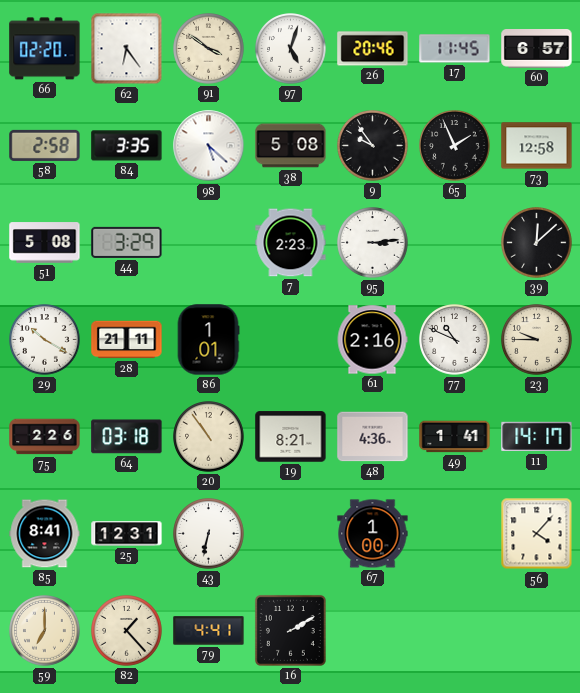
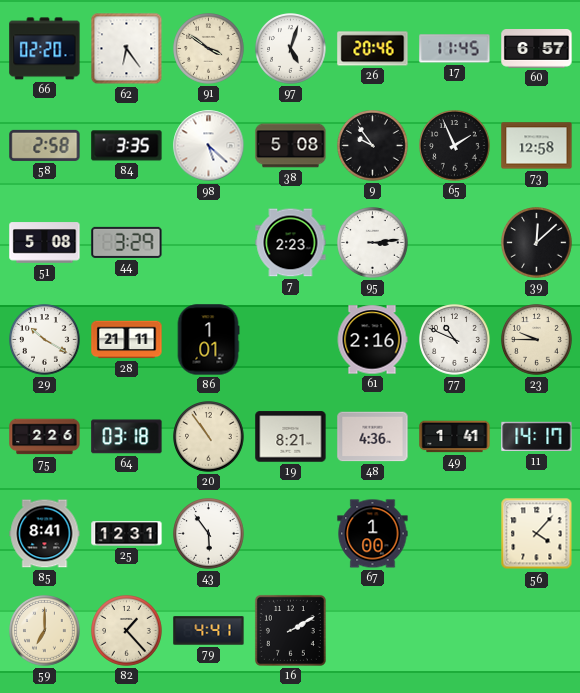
43: 6:32 -> 5:54 (209, 534)
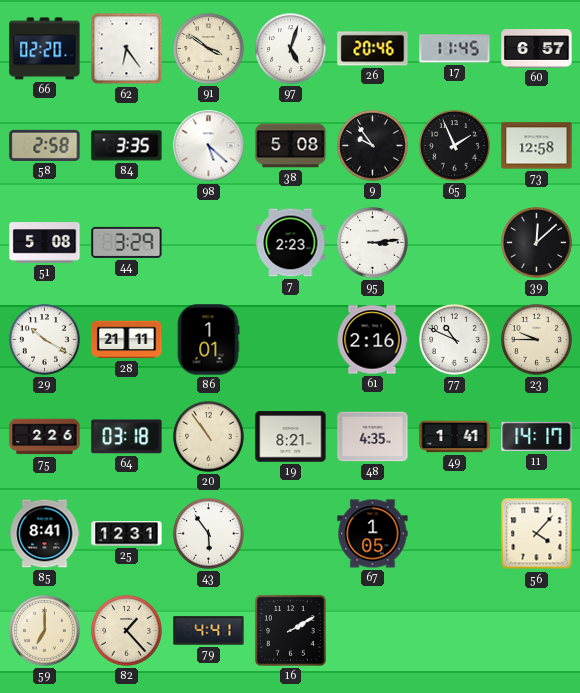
48: 4:36 -> 4:35 (373, 437)
67: 1:00 -> 1:05 (373, 534)
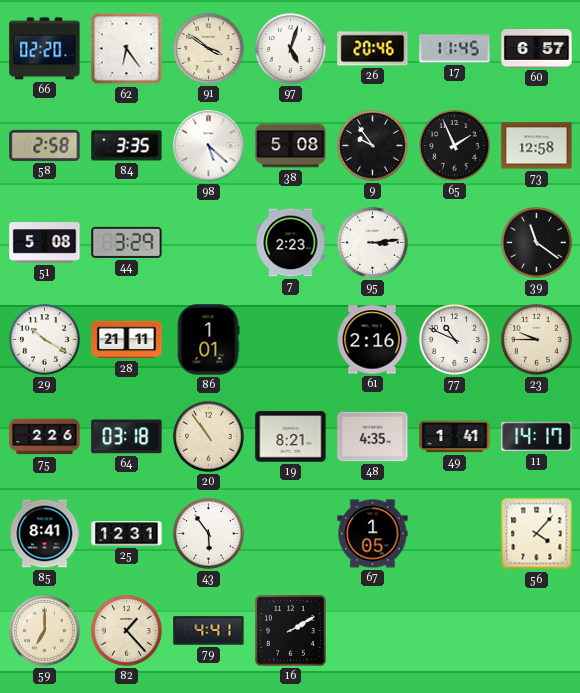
39: 12:08 -> 11:21 (537, 243)
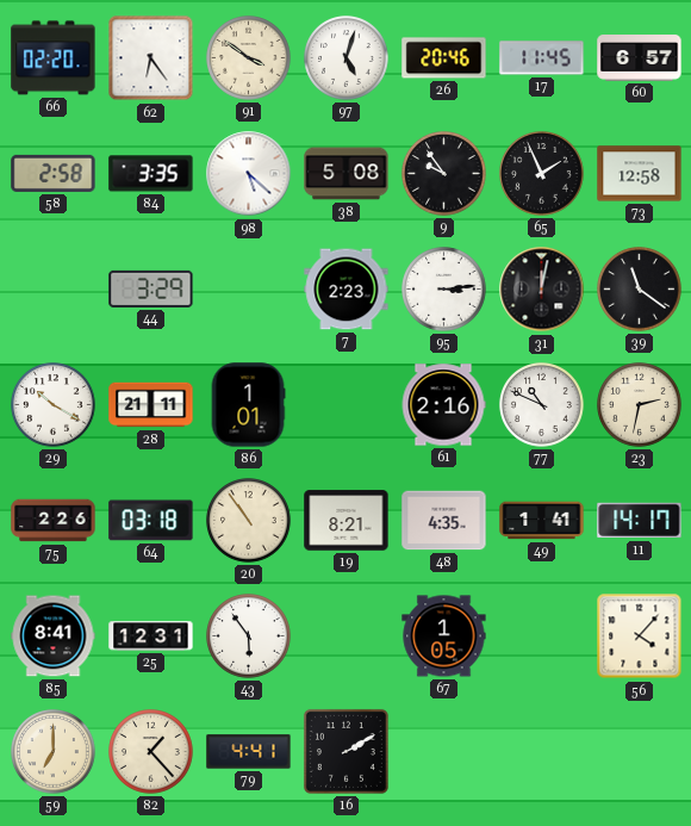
51: 5:08 -> none (45, 243)
31: none -> 12:02 (542, 290)
23: 9:45 -> 2:32 (640, 405)
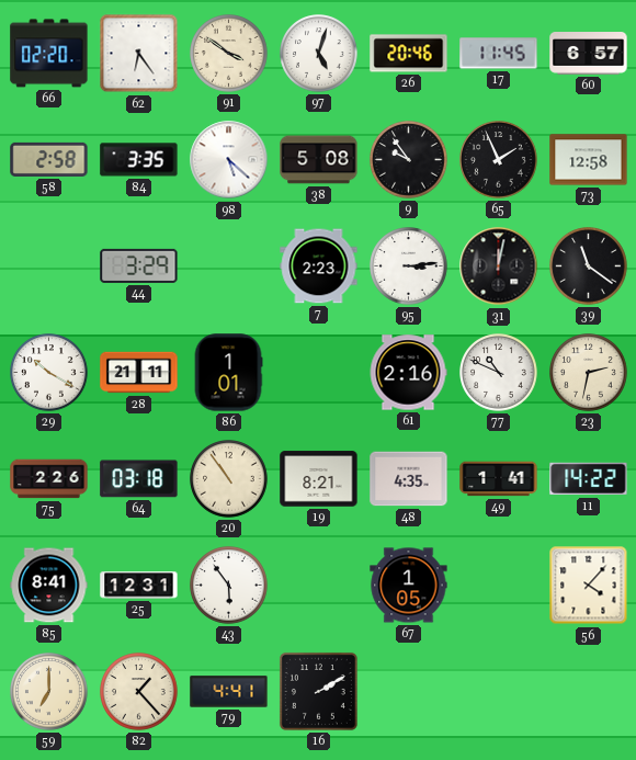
11: 14:17 -> 14:22 (589, 479)
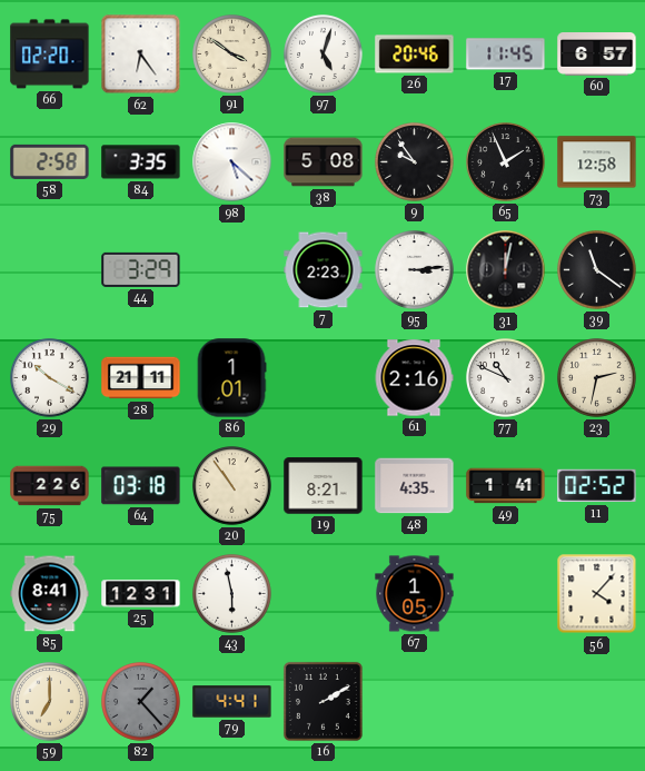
11: 14:22 -> 02:52 (597, 486)
43: 5:54 -> 5:58 (232, 594)
82 dial: cream -> grey (141, 702)
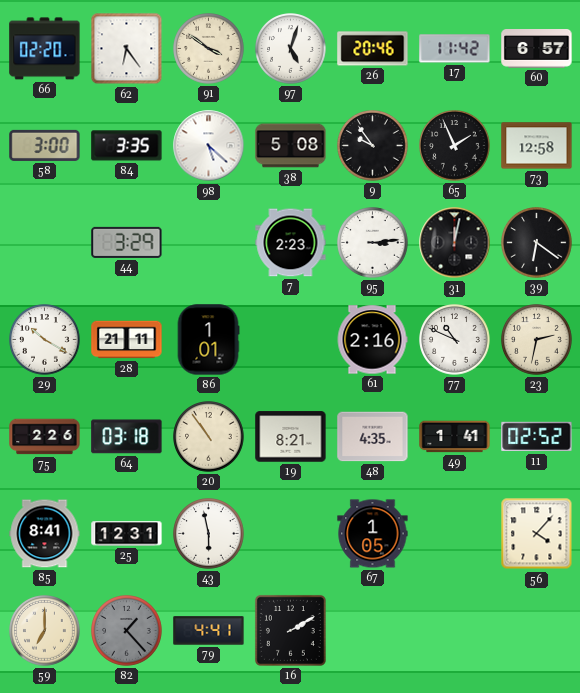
17: 11:45 -> 11:42 (455, 49)
58: 2:58 -> 3:00 (45, 145)
39: 11:21 -> 6:21 (537, 243)
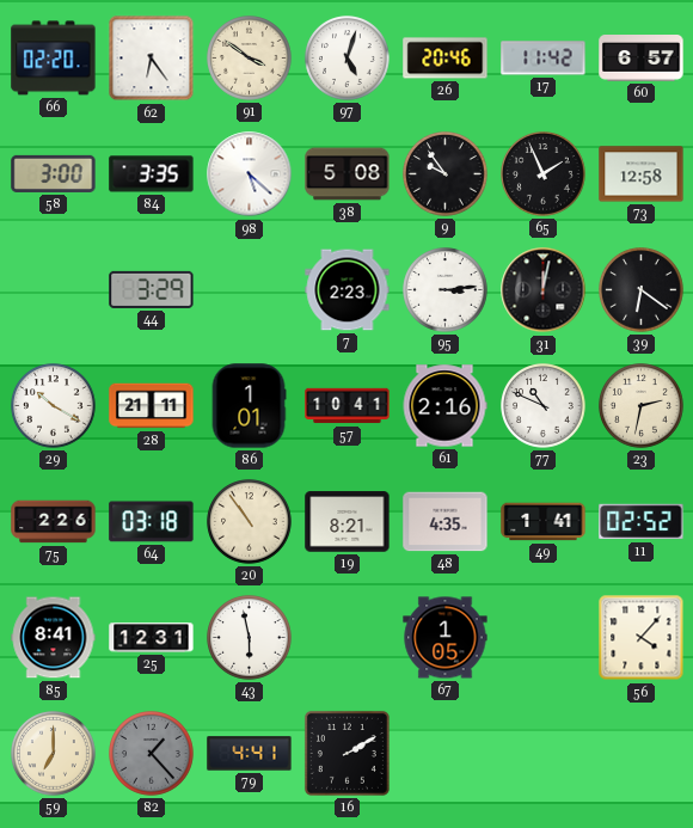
57: none -> 10:41 (348, 406)
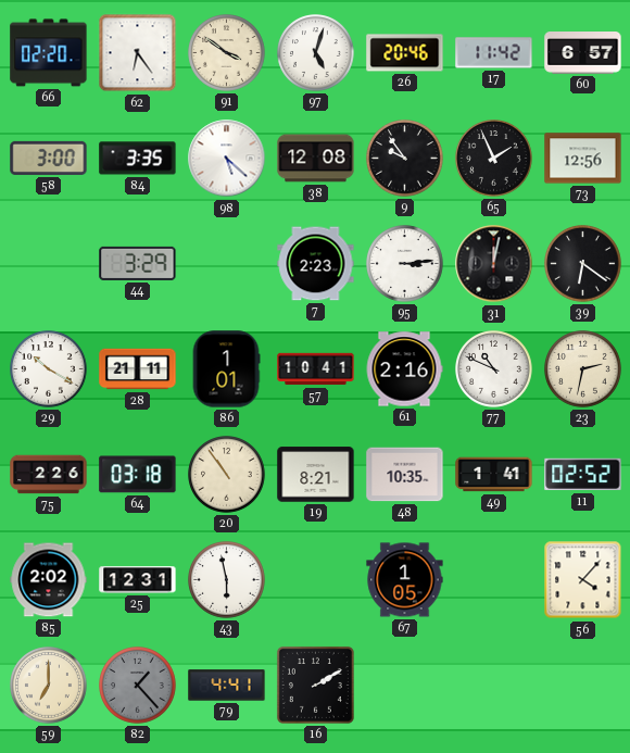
38: 5:08 -> 12:08 (316, 159)
73: 12:58 -> 12:56 (583, 159)
48: 4:35 -> 10:35 (405, 475)
85: 8:41 -> 2:02 (49, 580)
